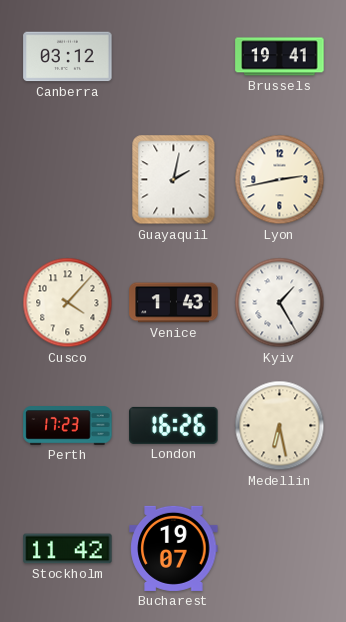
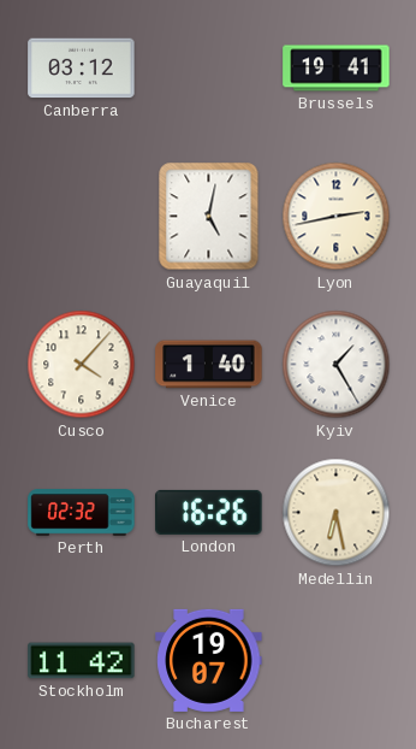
Guayaquil: 2:02 -> 5:02 (209, 217)
Venice: 1:43 -> 1:40 (209, 365)
Perth: 17:23 -> 02:32 (82, 513)
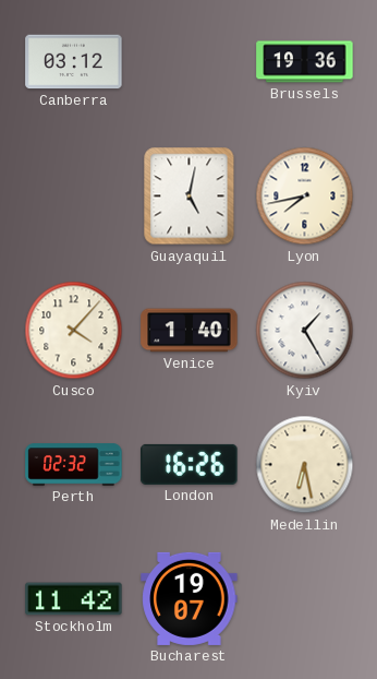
Brussels: 19:41 -> 19:36 (305, 62)
Lyon: 2:43 -> 7:43 (305, 196)
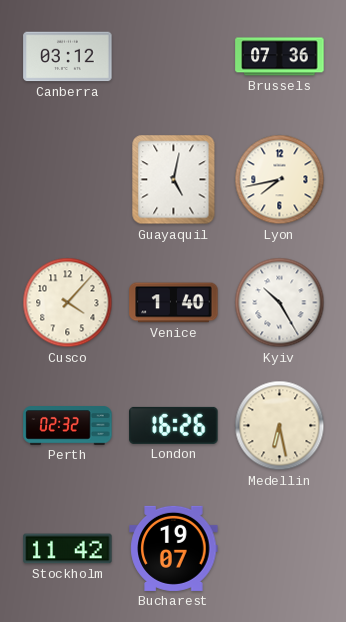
Brussels: 19:36 -> 07:36 (280, 57)
Kyiv: 1:25 -> 10:25 (280, 303)
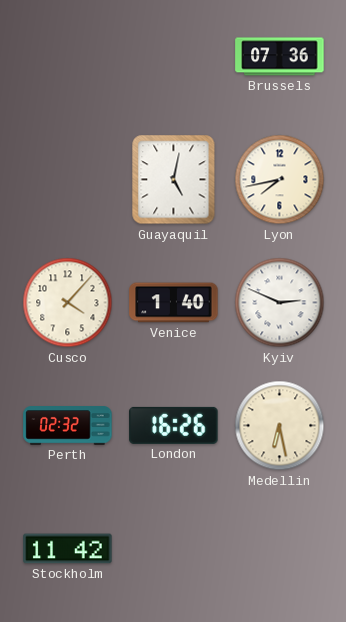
Canberra: 03:12 -> none (68, 57)
Kyiv: 10:25 -> 2:49 (280, 303)
Bucharest: 19:07 -> none (174, 548)
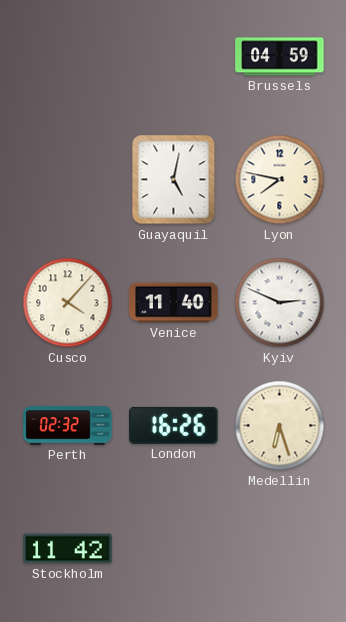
Brussels: 07:36 -> 04:59 (280, 57)
Lyon: 7:43 -> 7:47 (280, 180)
Venice: 1:40 -> 11:40 (174, 303)
Medellin: 6:28 -> 6:27 (280, 426)
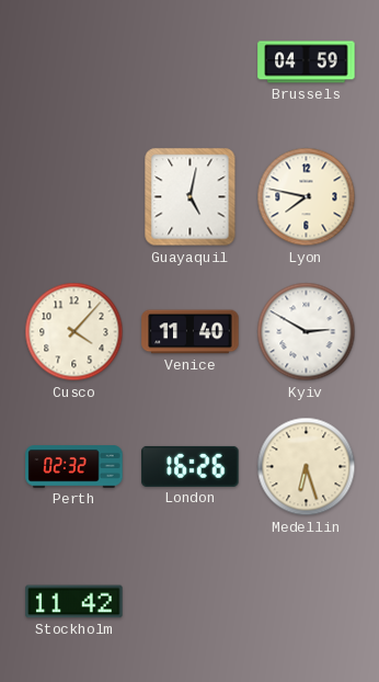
Kyiv: 2:49 -> 2:50 (307, 332)
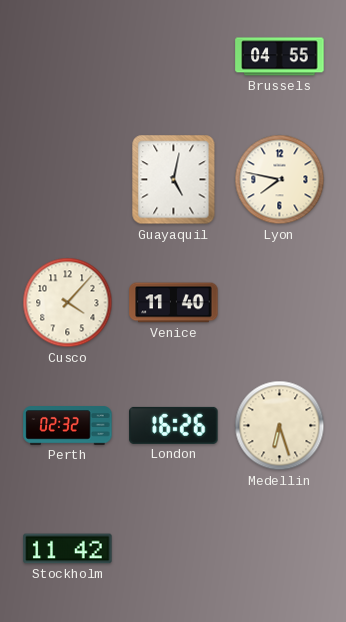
Brussels: 04:59 -> 04:55 (280, 57)
Kyiv: 2:50 -> none (307, 332)
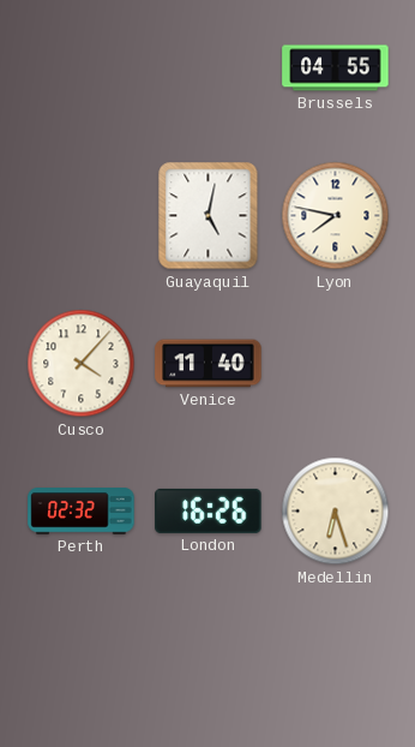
Stockholm: 11:42 -> none (68, 549)
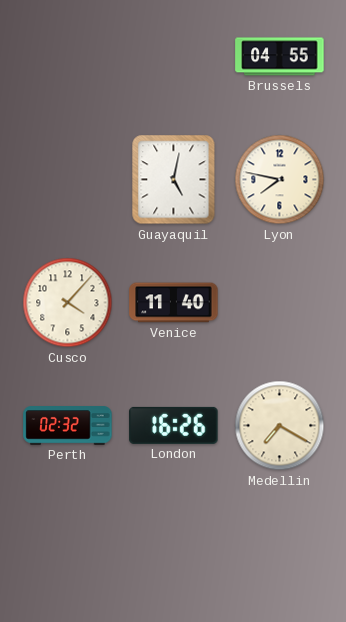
Medellin: 6:27 -> 7:20 (280, 426)
